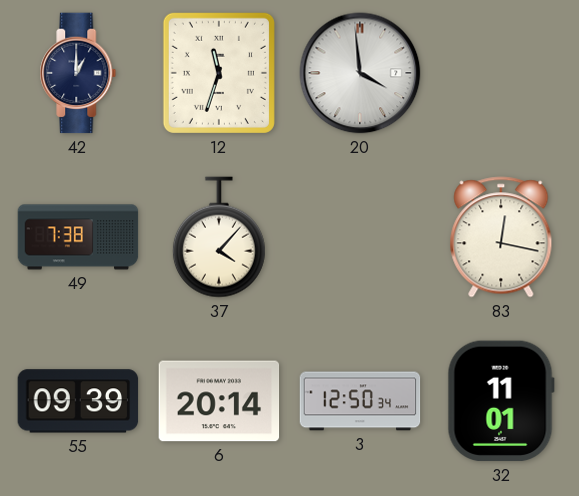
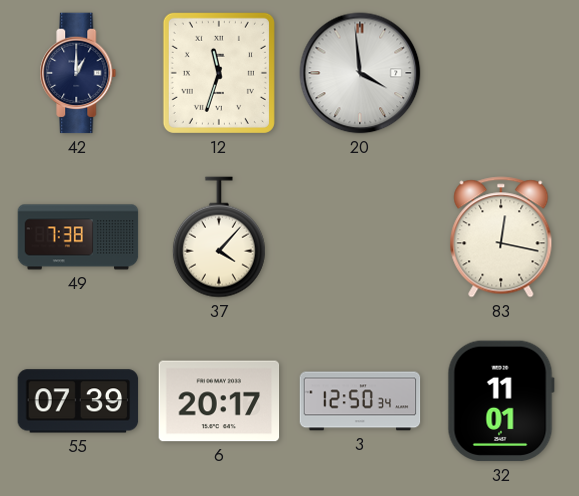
55: 09:39 -> 07:39 (78, 401)
6: 20:14 -> 20:17 (219, 401)
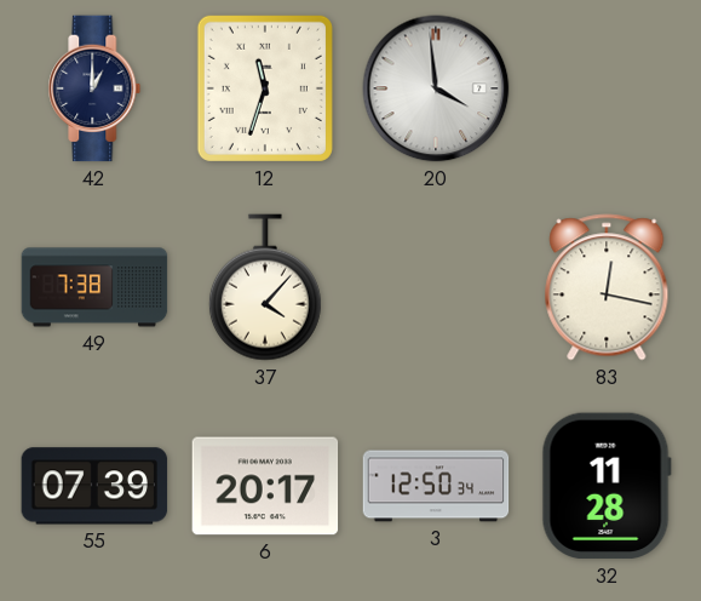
32: 11:01 -> 11:28 (607, 486)
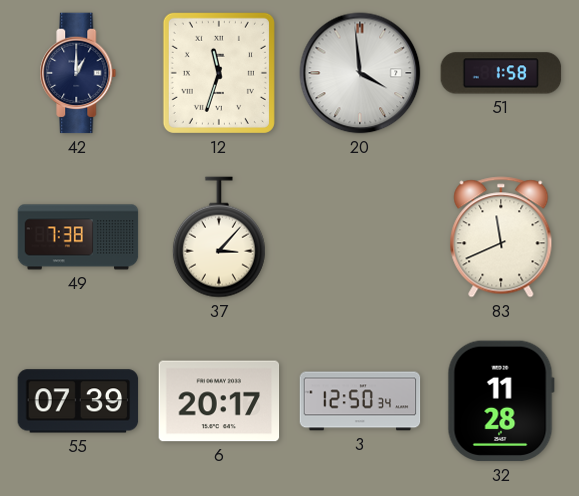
51: none -> 1:58 (501, 73)
37: 4:07 -> 3:07 (219, 237)
83: 12:17 -> 11:41 (501, 237)
